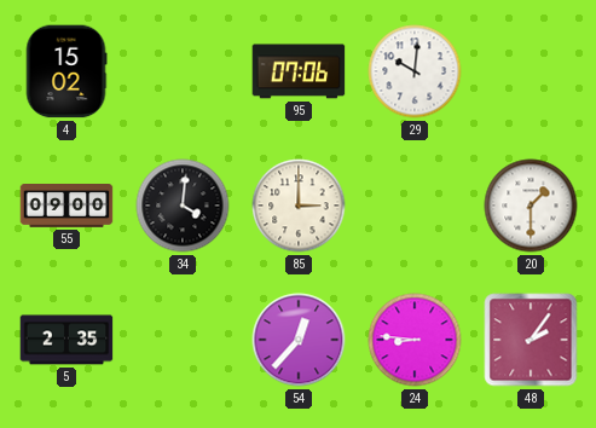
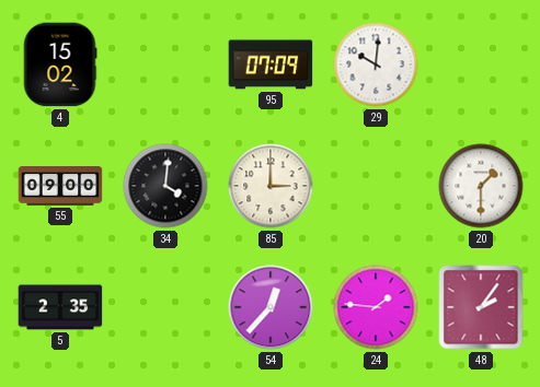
95: 07:06 -> 07:09 (271, 64)
24: 8:46 -> 1:46 (376, 307)
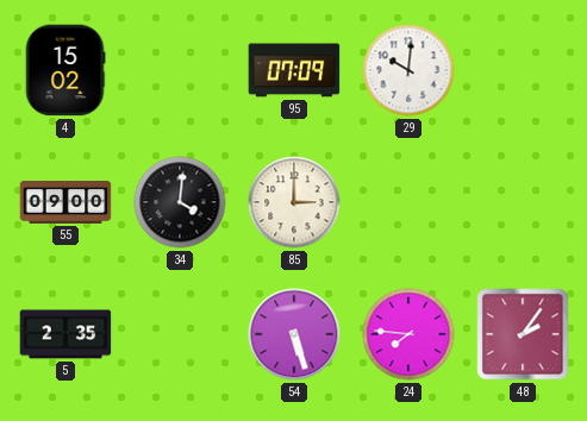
20: 1:30 -> none (481, 186)
54: 12:37 -> 5:27 (294, 334)
24: 1:46 -> 7:46 (408, 334)
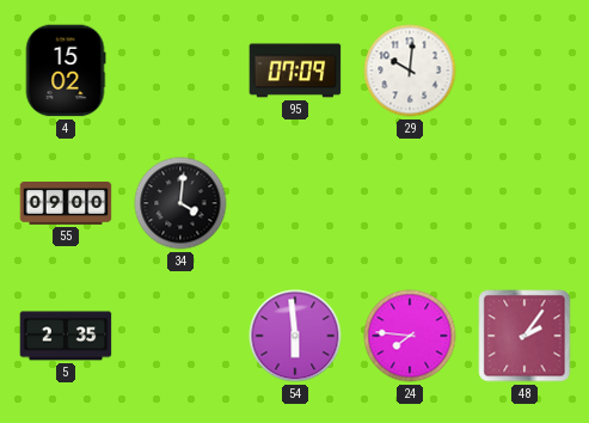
85: 3:00 -> none (294, 202)
54: 5:27 -> 5:59 (295, 336)
